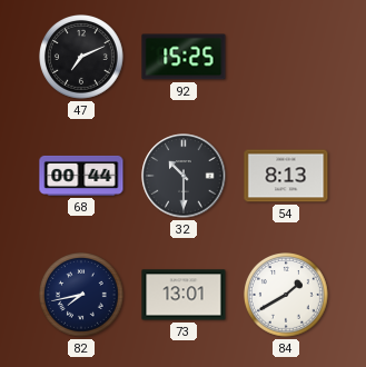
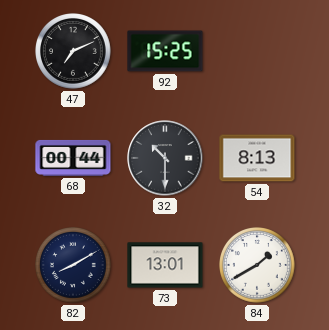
82: 7:43 -> 8:10 (74, 266)
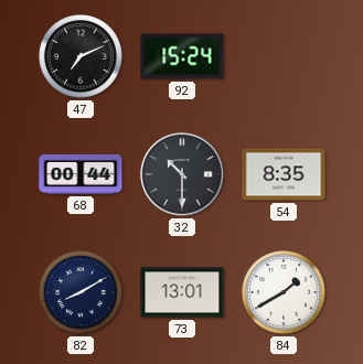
92: 15:25 -> 15:24 (182, 56)
54: 8:13 -> 8:35 (284, 174)
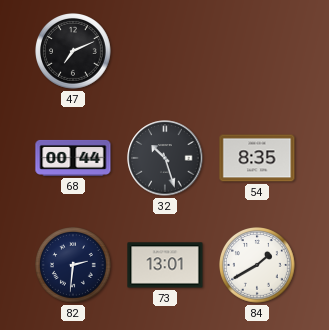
92: 15:24 -> none (182, 56)
32: 10:30 -> 10:27 (165, 158)
82: 8:10 -> 2:31 (74, 266)
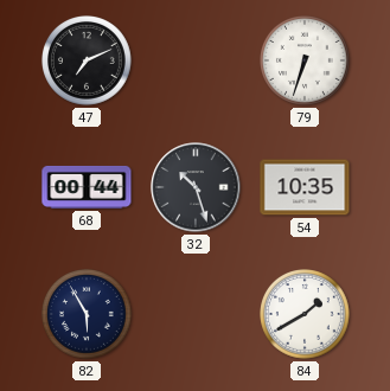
79: none -> 6:33 (306, 62)
54: 8:35 -> 10:35 (305, 187)
82: 2:31 -> 5:55 (88, 315)
73: 13:01 -> none (165, 265)
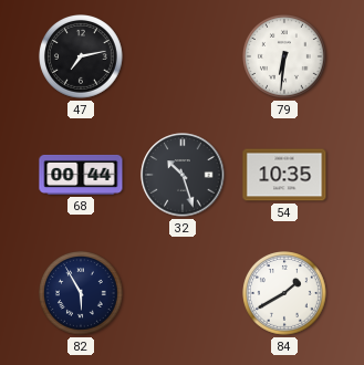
47: 7:11 -> 7:13 (82, 58)
79: 6:33 -> 6:31 (285, 58)
